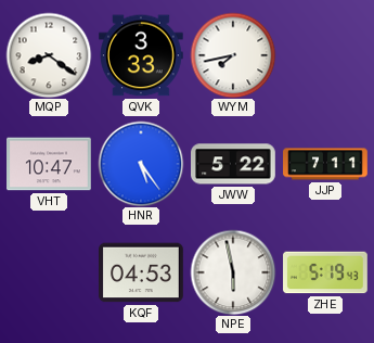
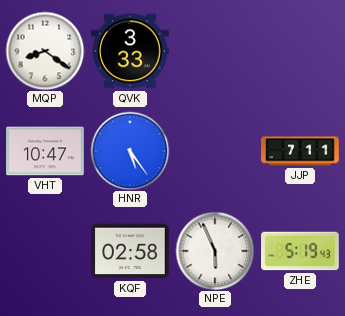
WYM: 7:43 -> none (233, 55)
JWW: 5:22 -> none (234, 164)
KQF: 04:53 -> 02:58 (130, 251)
NPE: 5:58 -> 5:56 (215, 251)
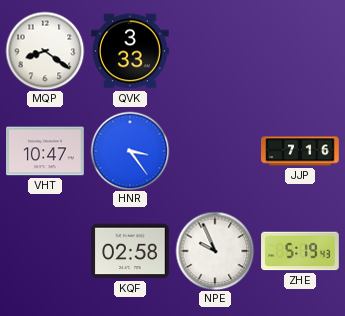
HNR: 5:24 -> 3:24 (130, 151)
JJP: 7:11 -> 7:16 (300, 151)
NPE: 5:56 -> 9:56 (215, 251)
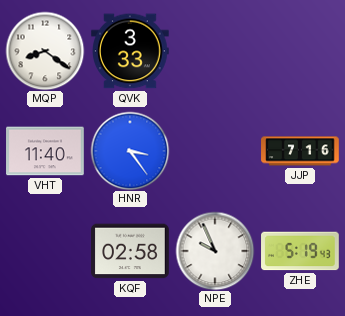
VHT: 10:47 -> 11:40 (45, 151)
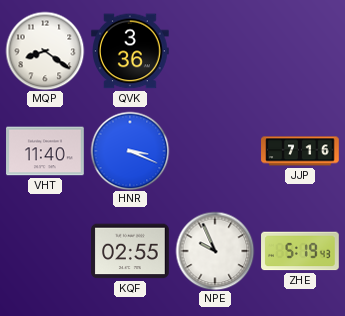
QVK: 3:33 -> 3:36 (131, 51)
HNR: 3:24 -> 3:19 (130, 151)
KQF: 02:58 -> 02:55 (130, 251)
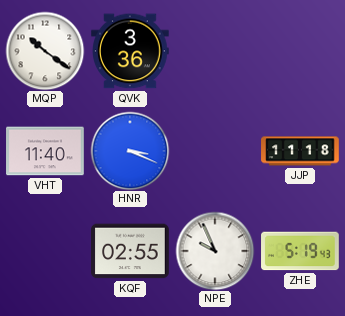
MQP: 8:21 -> 10:21 (45, 51)
JJP: 7:16 -> 11:18 (300, 151)
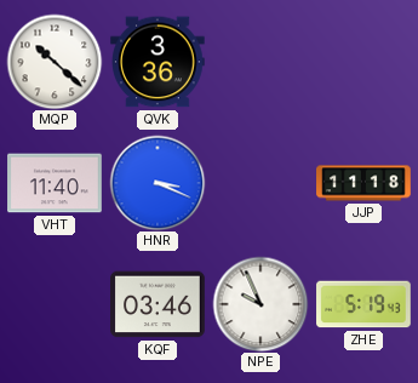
MQP: 10:21 -> 10:22 (55, 62)
KQF: 02:55 -> 03:46 (158, 304)
